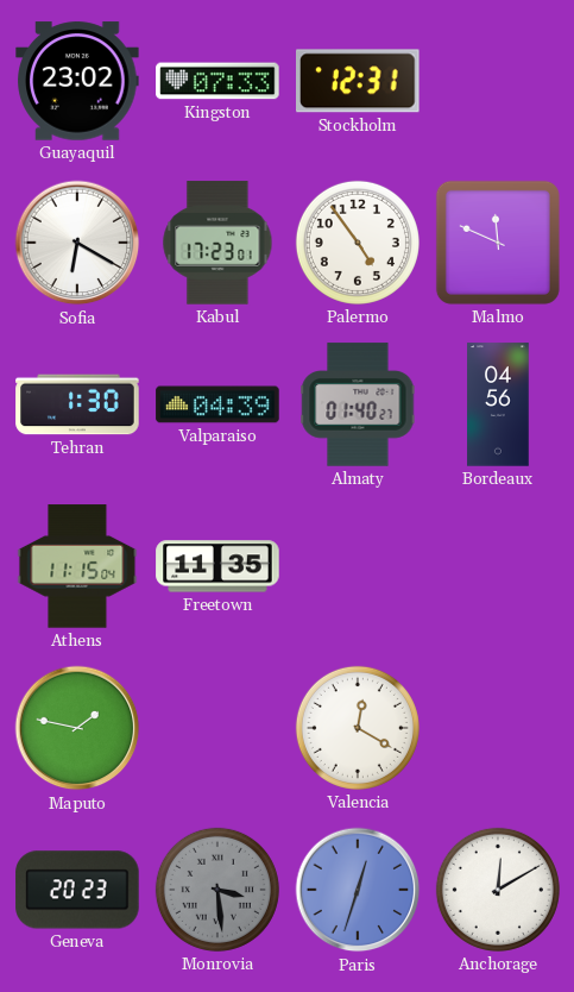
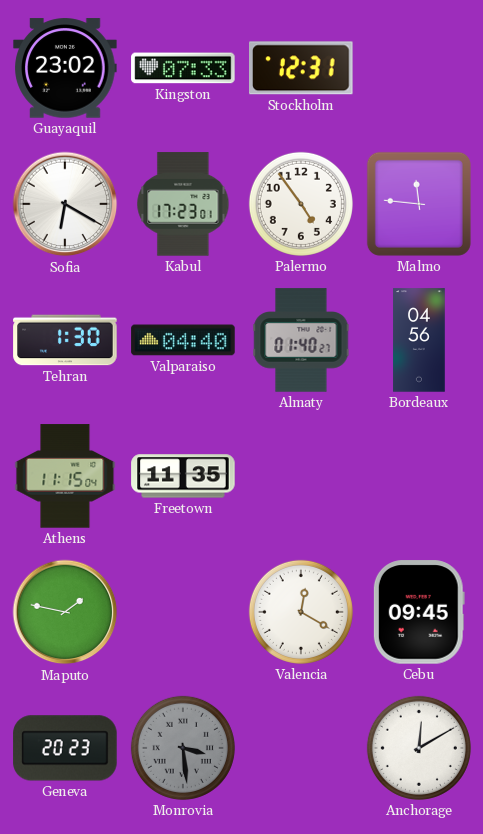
Malmo: 11:49 -> 11:46 (419, 204)
Valparaiso: 04:39 -> 04:40 (183, 340)
Cebu: none -> 09:45 (419, 612)
Paris: 12:33 -> none (358, 890)
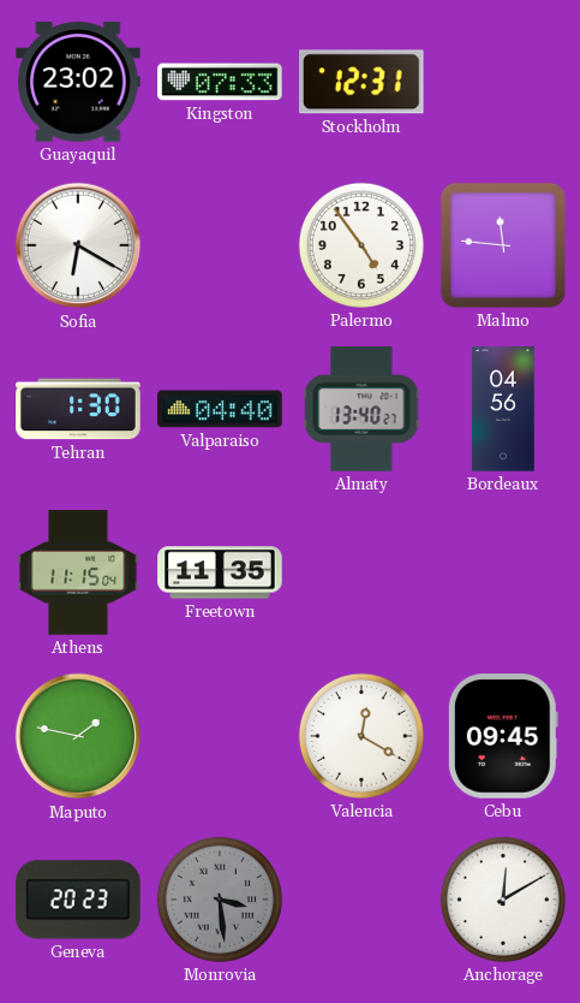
Kabul: 17:23 -> none (183, 204)
Almaty: 01:40 -> 13:40 (361, 409)
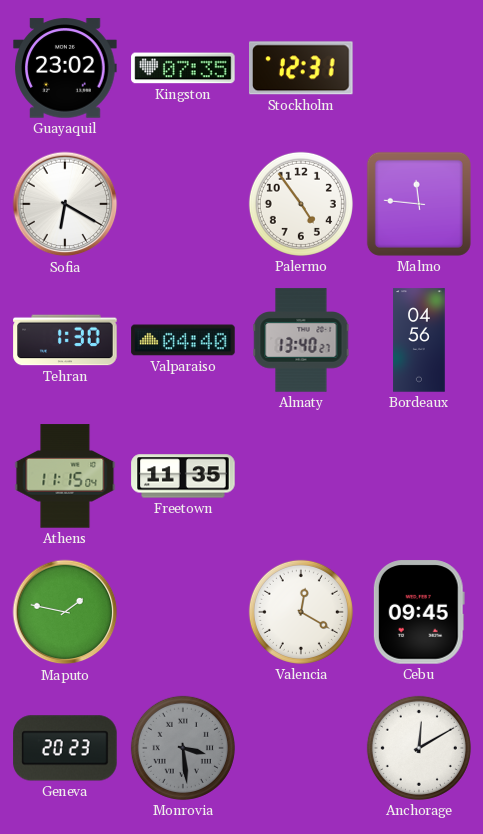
Kingston: 07:33 -> 07:35 (183, 68)
